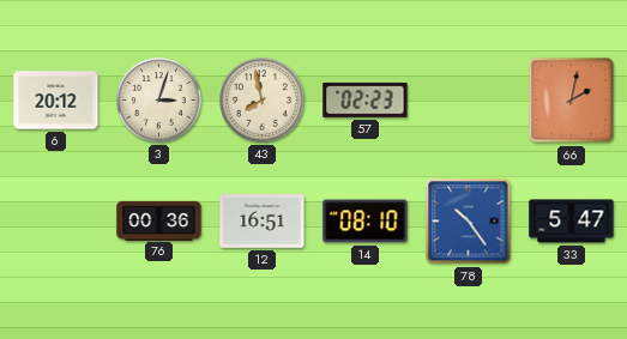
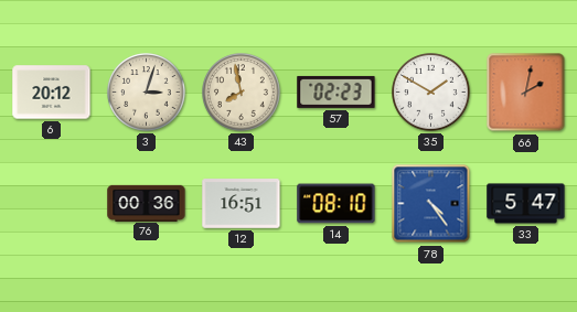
35: none -> 1:50 (431, 93)
78: 10:24 -> 4:24 (431, 204)
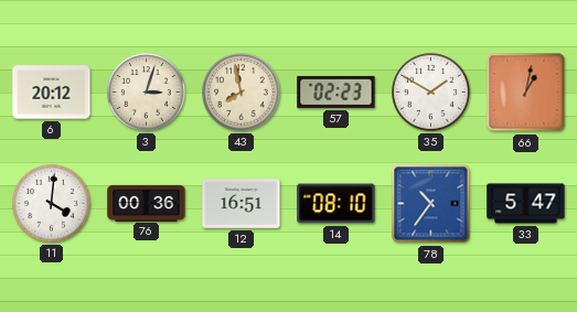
66: 2:02 -> 1:02 (526, 93)
11: none -> 4:01 (52, 204)
78: 4:24 -> 10:36 (431, 204)
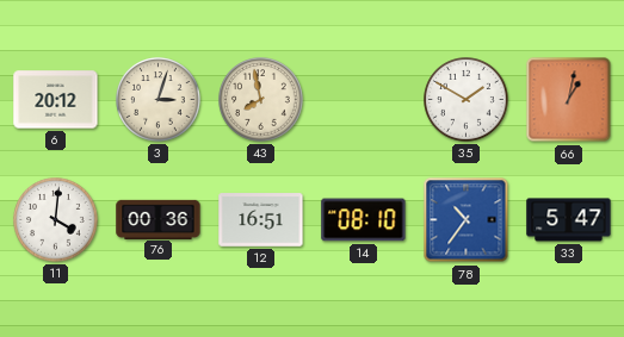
57: 02:23 -> none (336, 92)
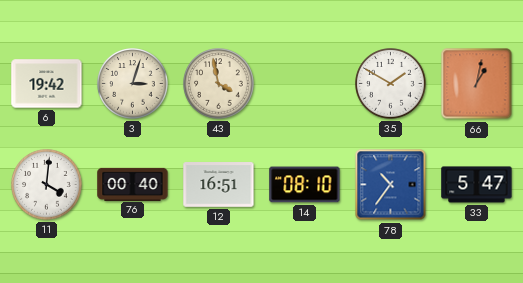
6: 20:12 -> 19:42 (47, 84)
43: 7:58 -> 3:58 (219, 84)
76: 00:36 -> 00:40 (133, 184)
